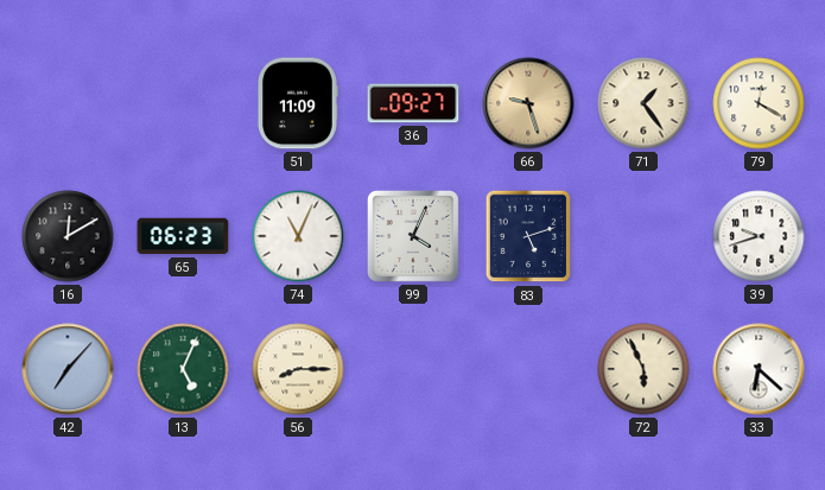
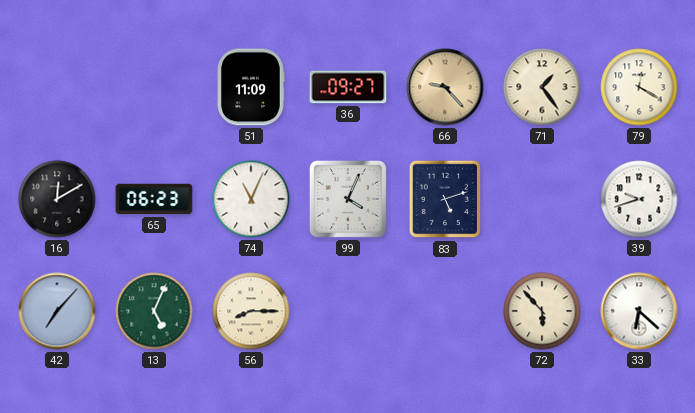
66: 9:27 -> 9:23 (445, 87)
72: 5:56 -> 5:53 (542, 311)
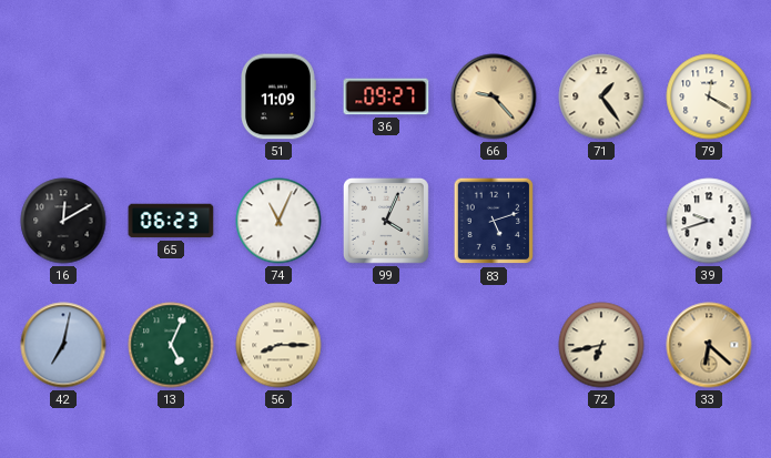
42: 7:07 -> 7:02 (63, 345)
72: 5:53 -> 6:43 (601, 345)
33 dial: white -> champagne (709, 345)
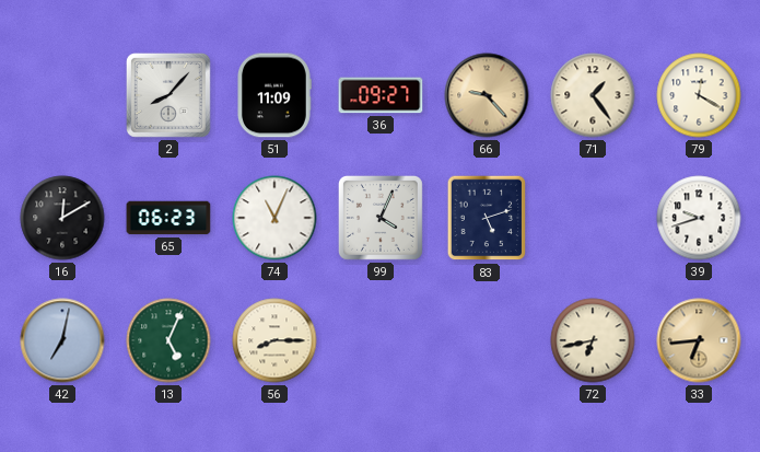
2: none -> 8:07 (168, 95)
33: 6:22 -> 6:44 (699, 340)
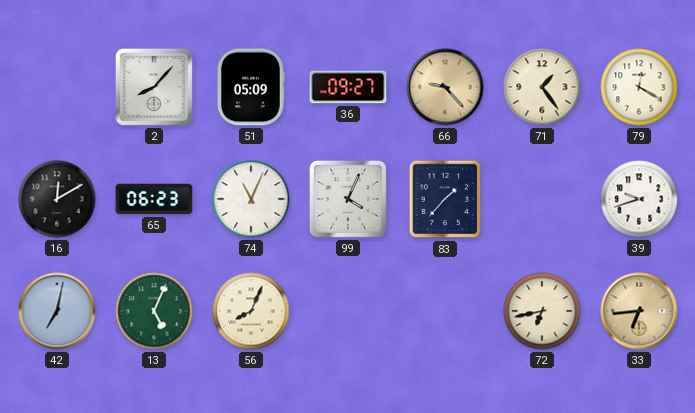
51: 11:09 -> 05:09 (251, 87)
83: 5:12 -> 1:37 (445, 199)
56: 8:15 -> 8:04 (251, 311)
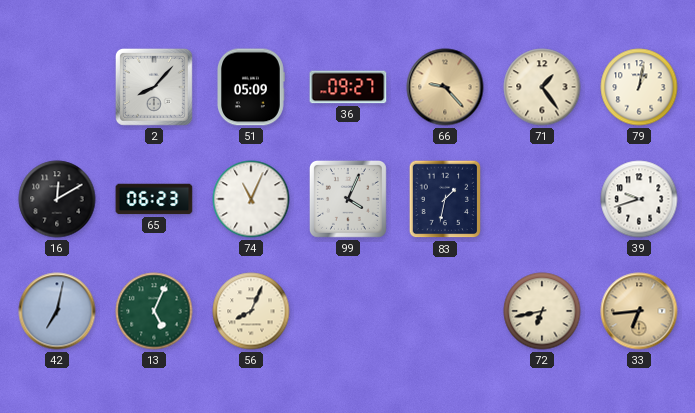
79: 12:20 -> 1:02 (639, 87)
83: 1:37 -> 1:32 (445, 199)
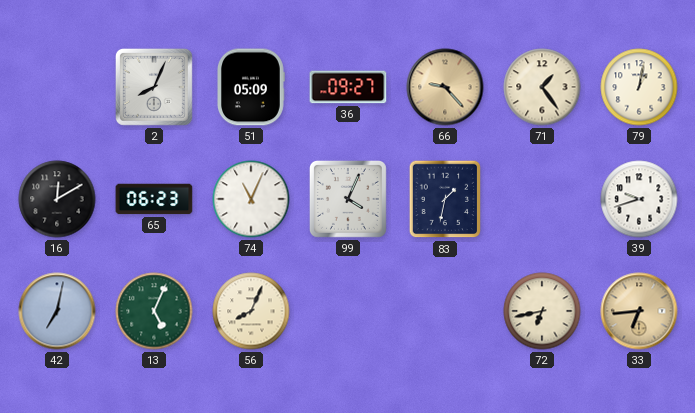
2: 8:07 -> 8:04 (154, 87)
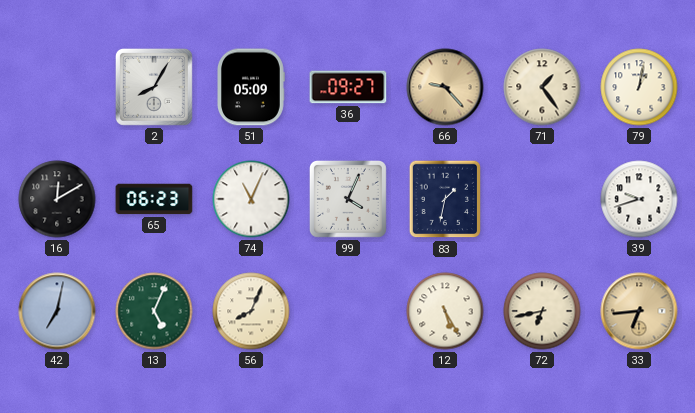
2: 8:04 -> 8:05 (154, 87)
12: none -> 5:25 (445, 311)
